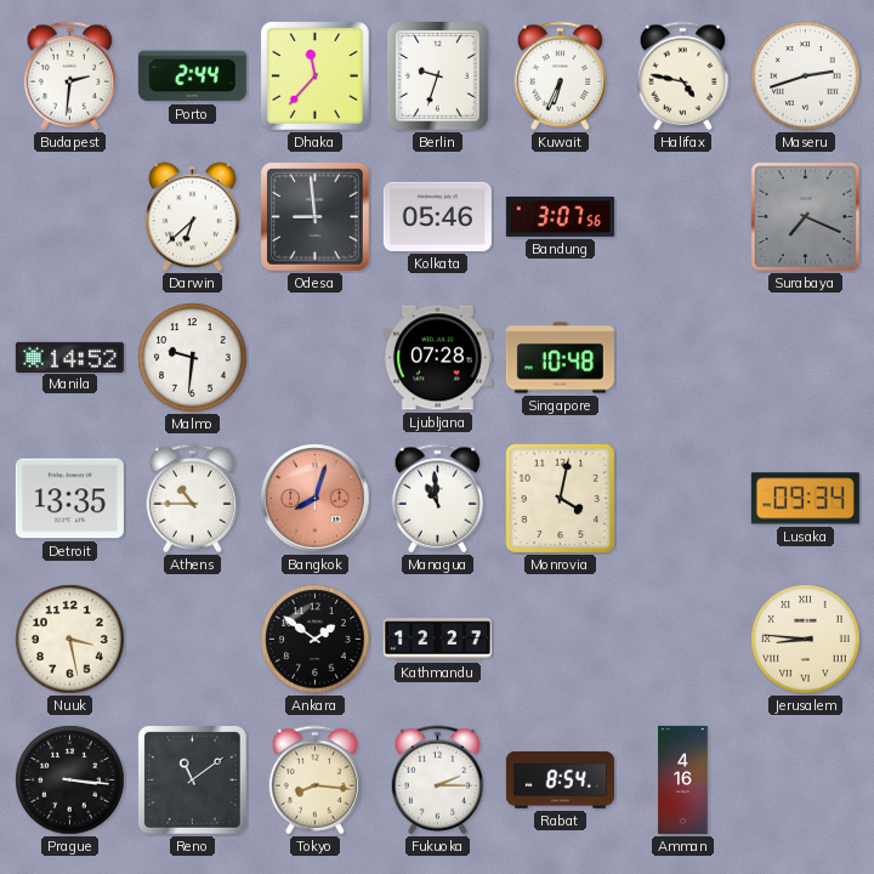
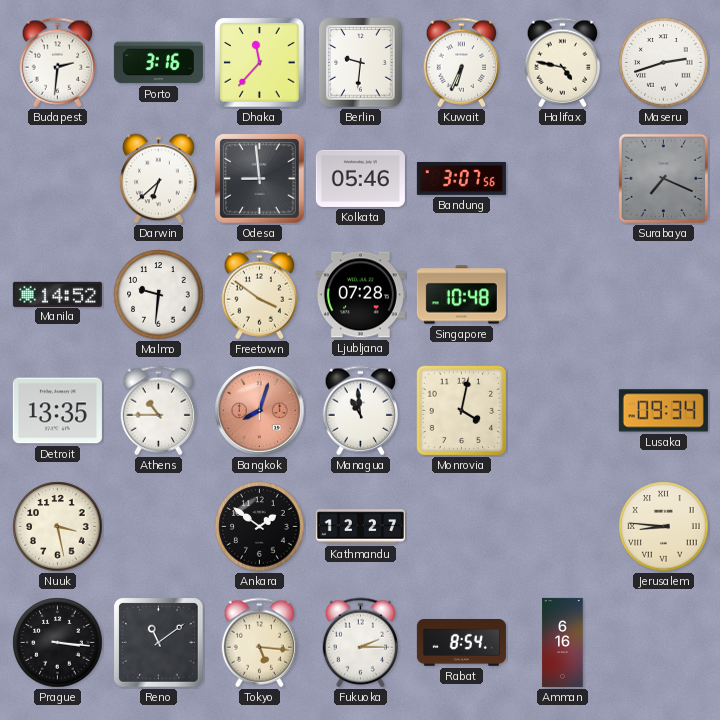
Porto: 2:44 -> 3:16 (158, 63)
Berlin: 9:33 -> 9:31 (361, 63)
Freetown: none -> 3:51 (260, 295)
Tokyo: 8:16 -> 5:16 (260, 643)
Amman: 4:16 -> 6:16 (563, 642)
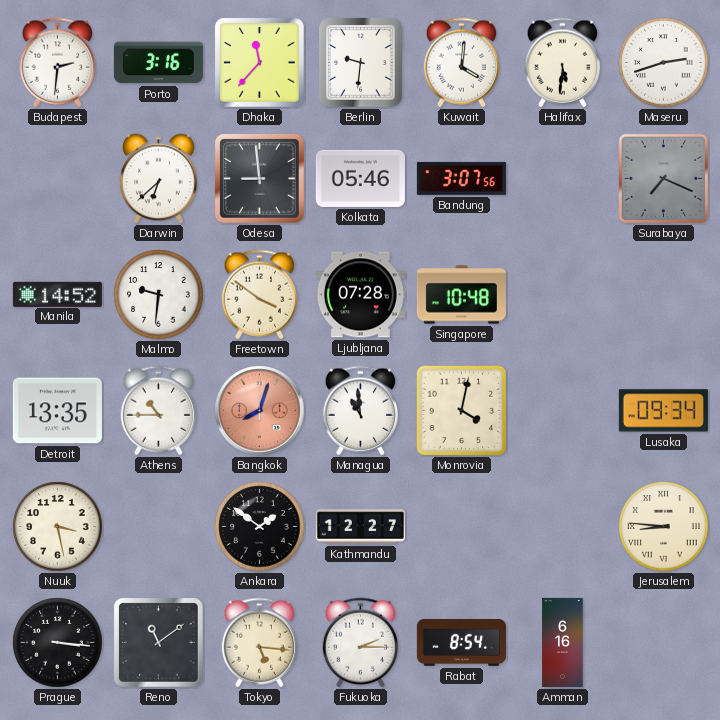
Kuwait: 6:34 -> 4:01 (462, 63)
Halifax: 4:47 -> 5:31 (563, 63)
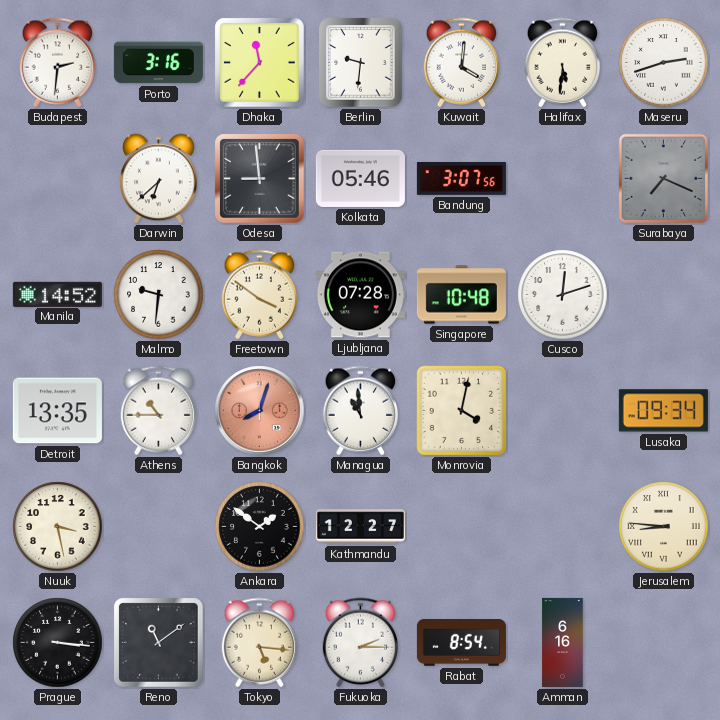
Cusco: none -> 12:12 (563, 295)
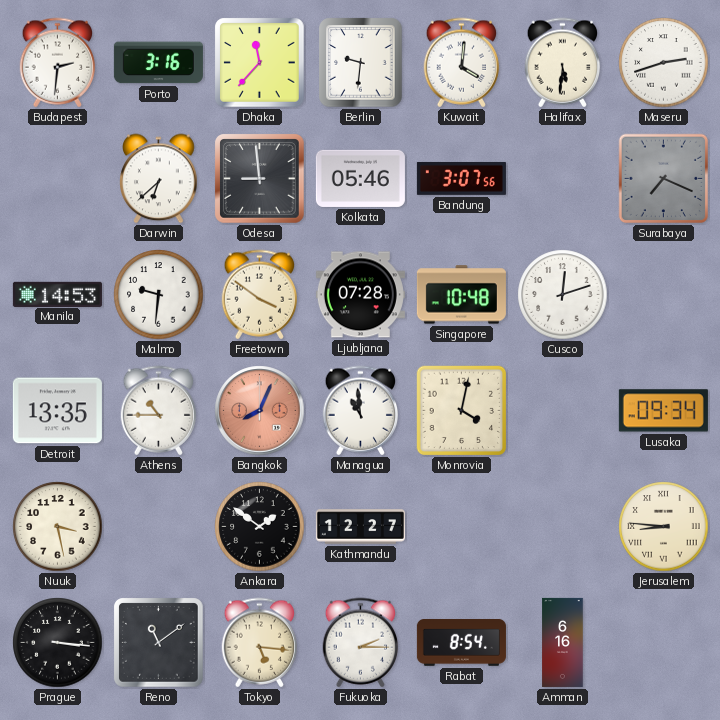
Manila: 14:52 -> 14:53 (57, 294)
Bangkok: 8:03 -> 8:04 (260, 411)
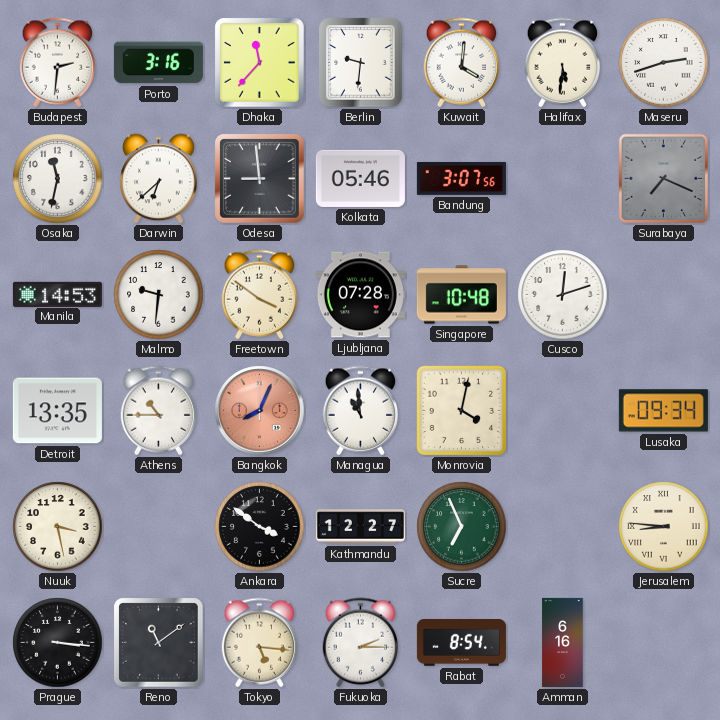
Osaka: none -> 11:32 (58, 179)
Ankara: 1:51 -> 3:51 (260, 527)
Sucre: none -> 6:56 (462, 527)
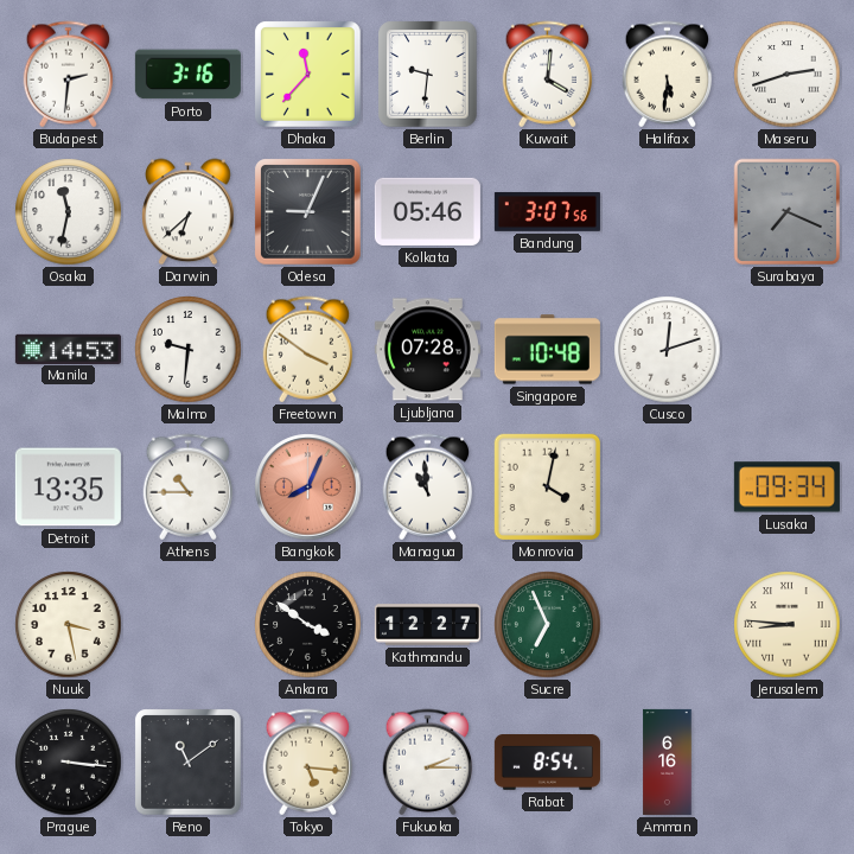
Odesa: 8:59 -> 9:04 (308, 212)
